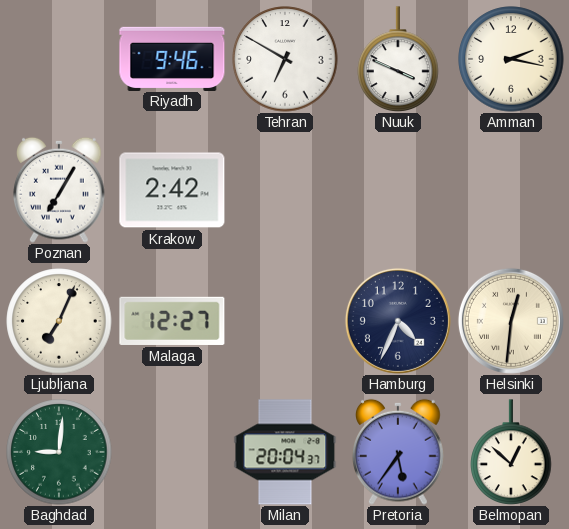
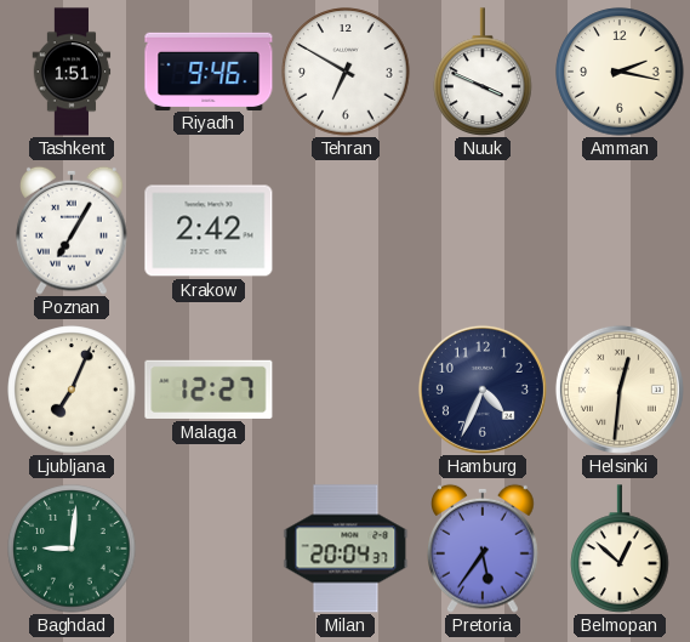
Tashkent: none -> 1:51 (72, 72)
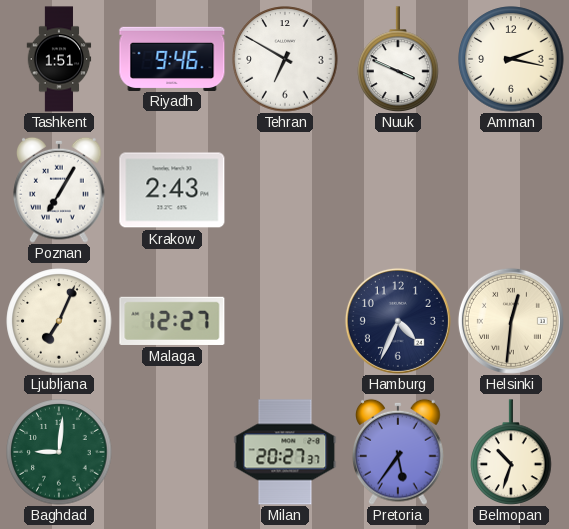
Krakow: 2:42 -> 2:43 (172, 190)
Milan: 20:04 -> 20:27 (285, 452)
Belmopan: 12:52 -> 10:33 (511, 452)
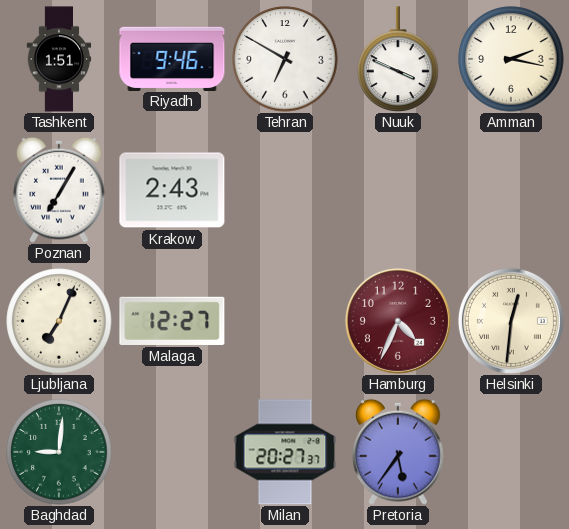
Hamburg dial: navy -> burgundy (398, 321)
Belmopan: 10:33 -> none (511, 452)
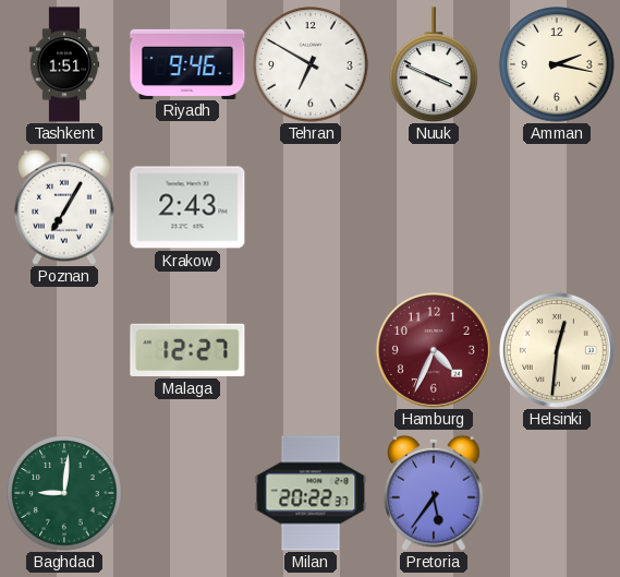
Ljubljana: 7:04 -> none (59, 321)
Milan: 20:27 -> 20:22 (311, 493)
